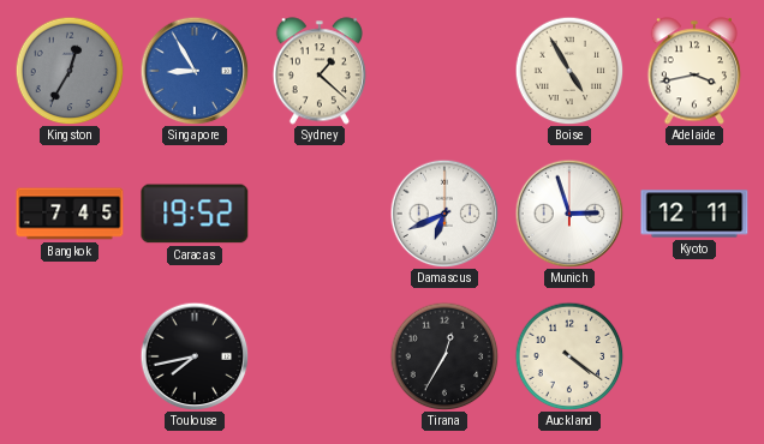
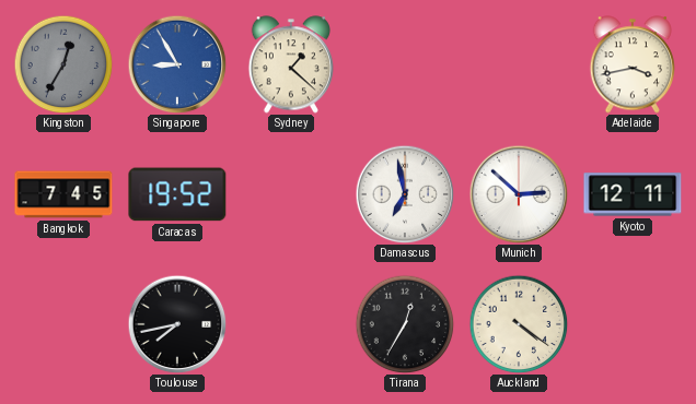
Boise: 4:55 -> none (569, 71)
Damascus: 6:41 -> 6:58 (405, 194)
Munich: 2:57 -> 2:52 (519, 194)
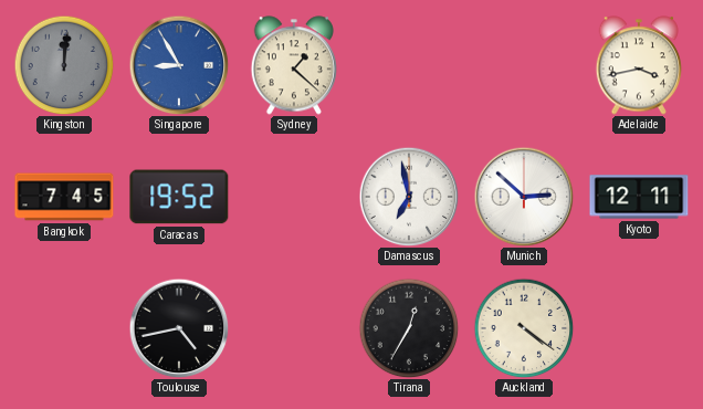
Kingston: 12:35 -> 12:01 (64, 65)
Toulouse: 7:43 -> 4:43 (179, 328)
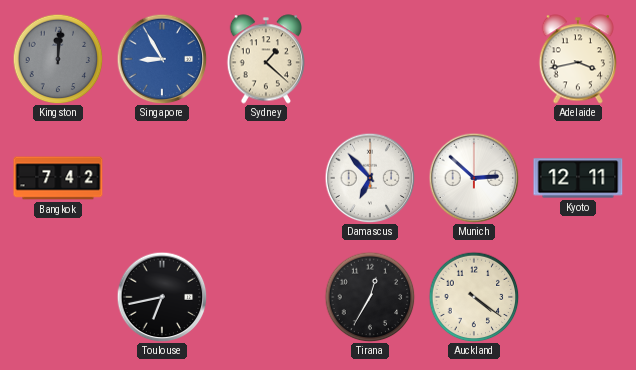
Bangkok: 7:45 -> 7:42 (58, 178)
Caracas: 19:52 -> none (179, 197)
Damascus: 6:58 -> 6:53 (370, 178)
Toulouse: 4:43 -> 6:43 (162, 297)
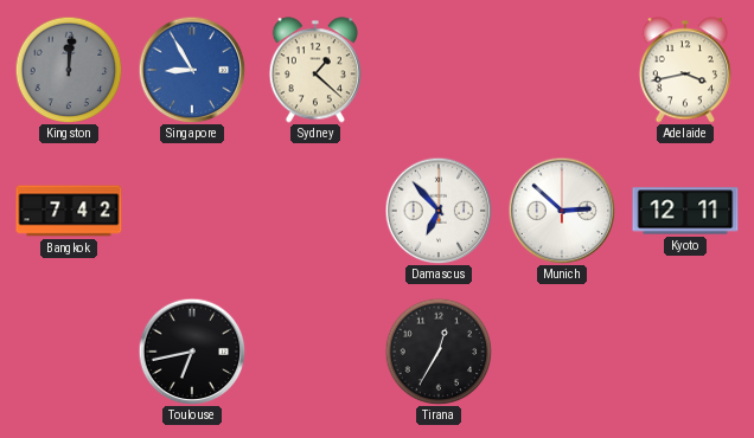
Auckland: 4:21 -> none (474, 297)
